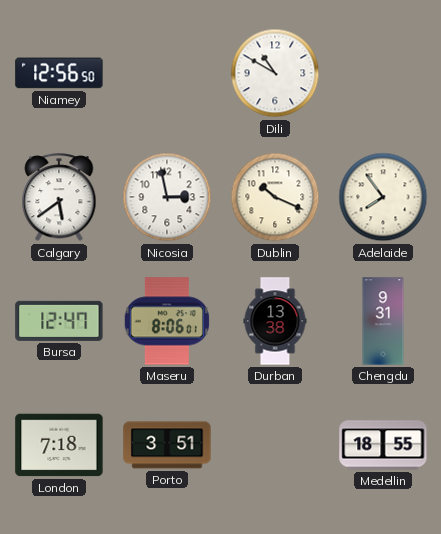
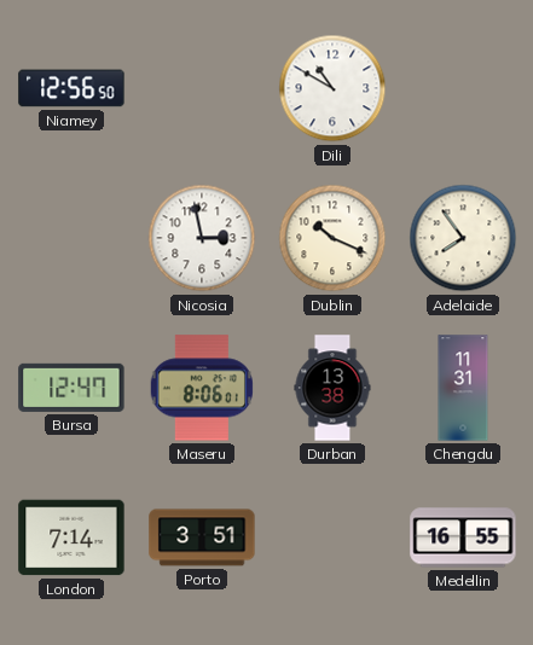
Calgary: 5:39 -> none (59, 198)
Chengdu: 9:31 -> 11:31 (463, 388)
London: 7:18 -> 7:14 (71, 537)
Medellin: 18:55 -> 16:55 (463, 537)
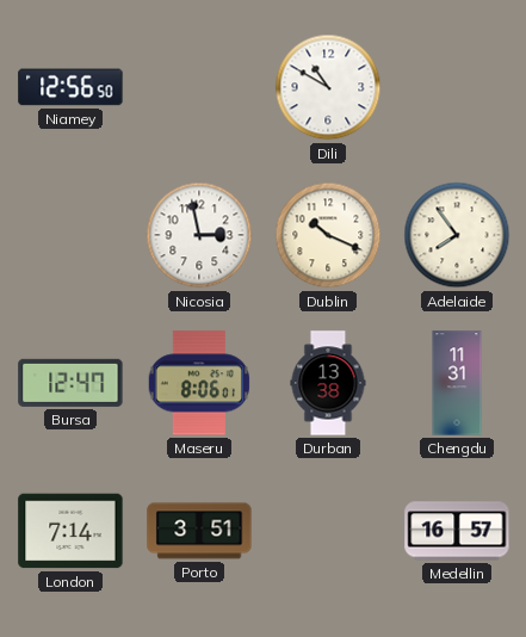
Medellin: 16:55 -> 16:57 (457, 531)
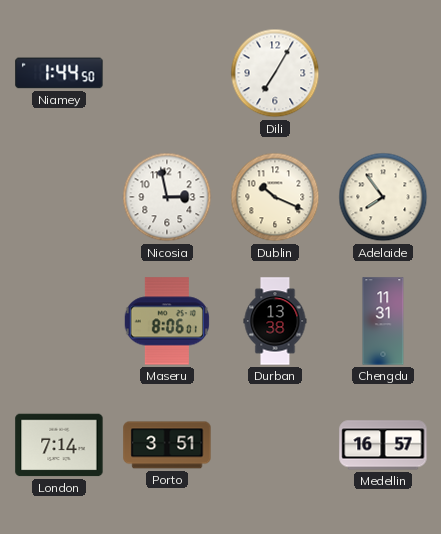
Niamey: 12:56 -> 1:44 (59, 73)
Dili: 10:50 -> 7:05 (275, 73)
Bursa: 12:47 -> none (70, 383)
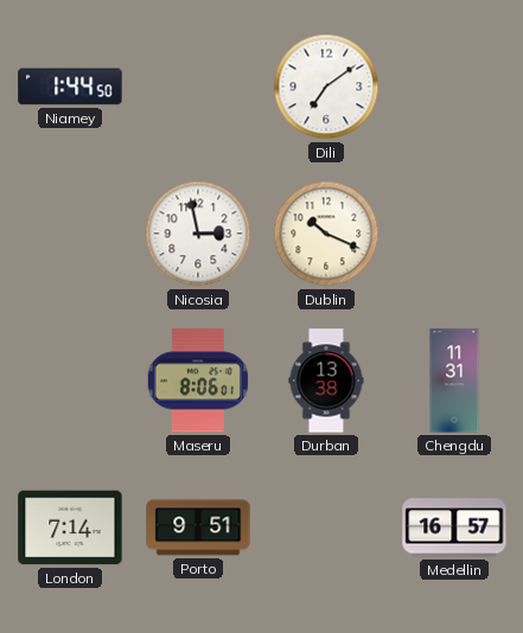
Dili: 7:05 -> 7:09 (326, 87)
Adelaide: 7:54 -> none (383, 197)
Porto: 3:51 -> 9:51 (198, 527)
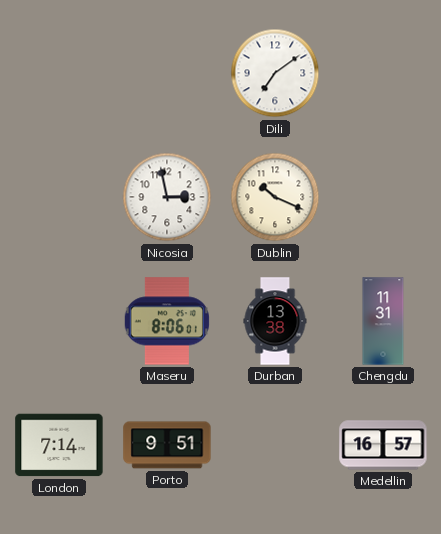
Niamey: 1:44 -> none (70, 87)
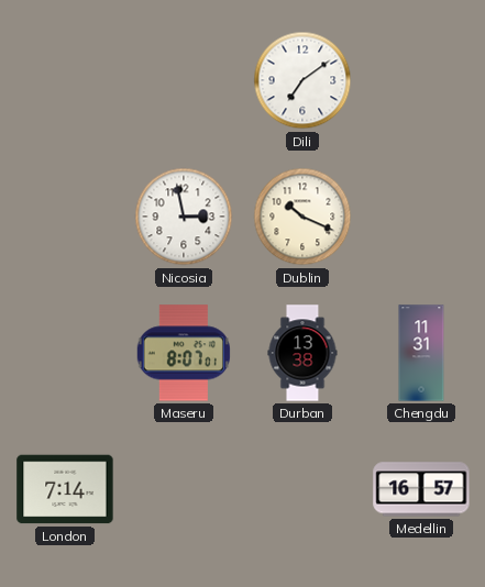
Maseru: 8:06 -> 8:07 (184, 353)
Porto: 9:51 -> none (167, 445)
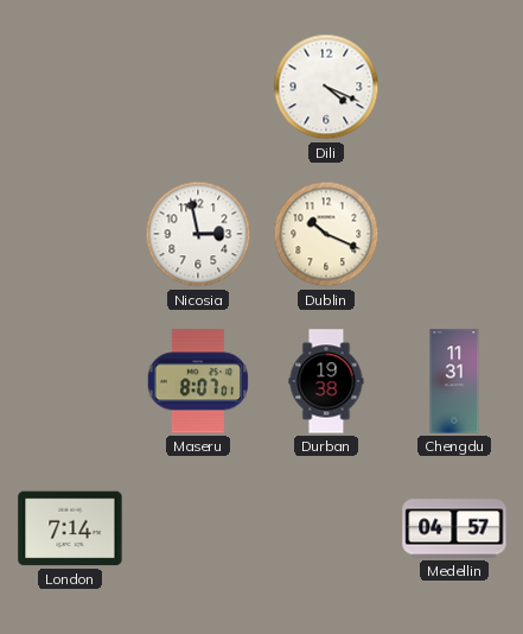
Dili: 7:09 -> 4:19 (326, 87)
Durban: 13:38 -> 19:38 (326, 381)
Medellin: 16:57 -> 04:57 (454, 528)
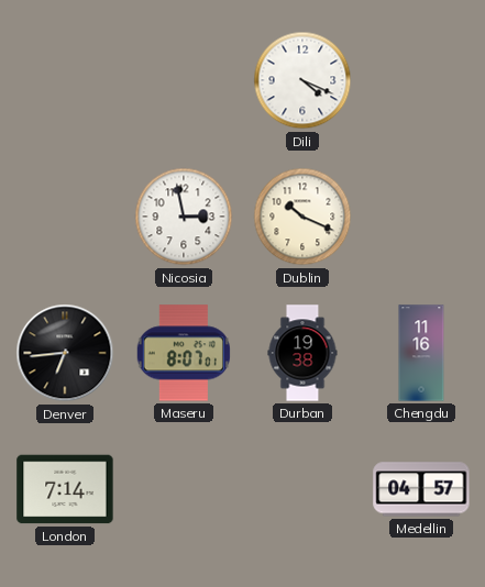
Denver: none -> 6:44 (65, 353)
Chengdu: 11:31 -> 11:16 (421, 353)
